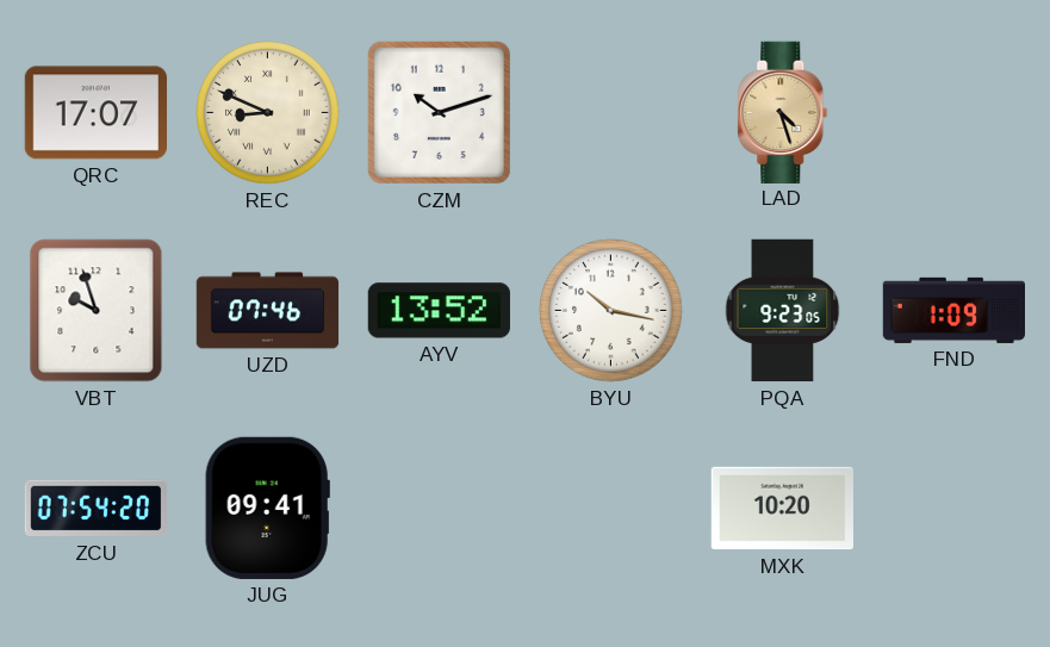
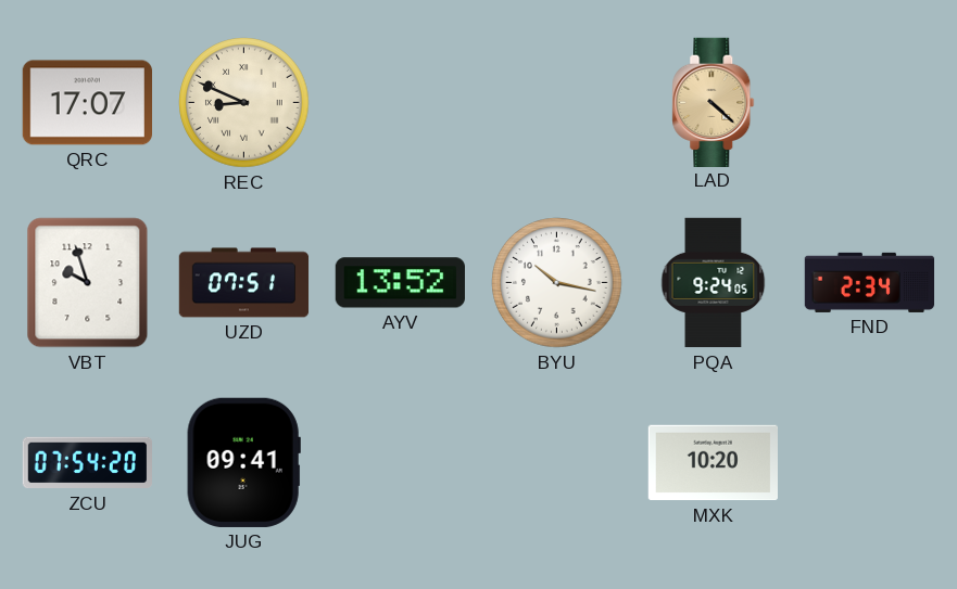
CZM: 10:12 -> none (439, 112)
LAD: 4:27 -> 4:22 (714, 102)
UZD: 07:46 -> 07:51 (244, 283)
PQA: 9:23 -> 9:24 (714, 283)
FND: 1:09 -> 2:34 (870, 282)
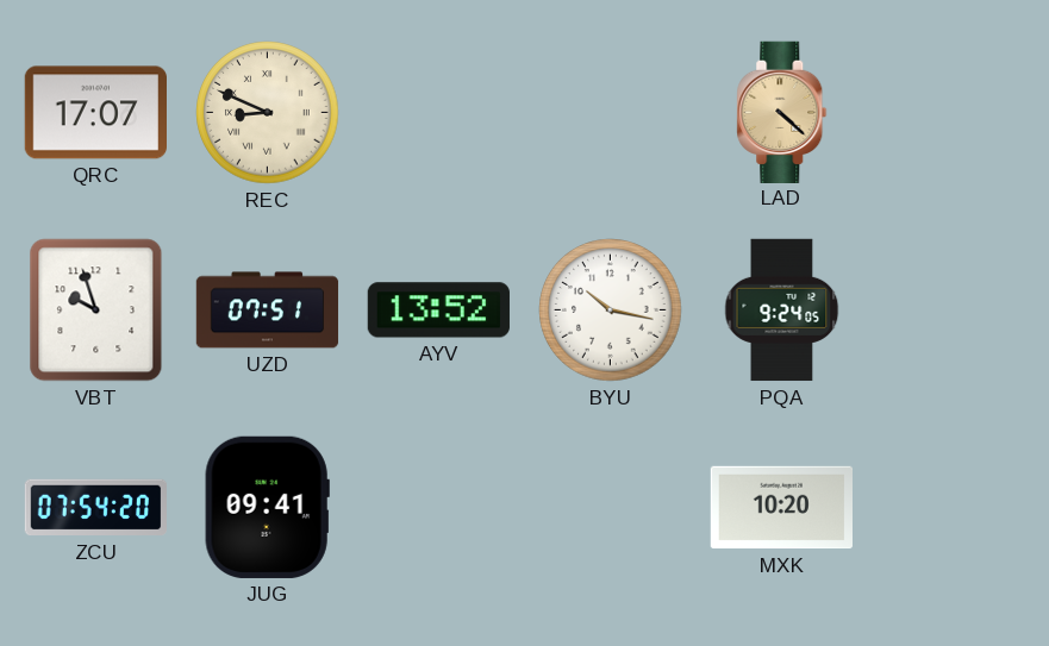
FND: 2:34 -> none (870, 282)
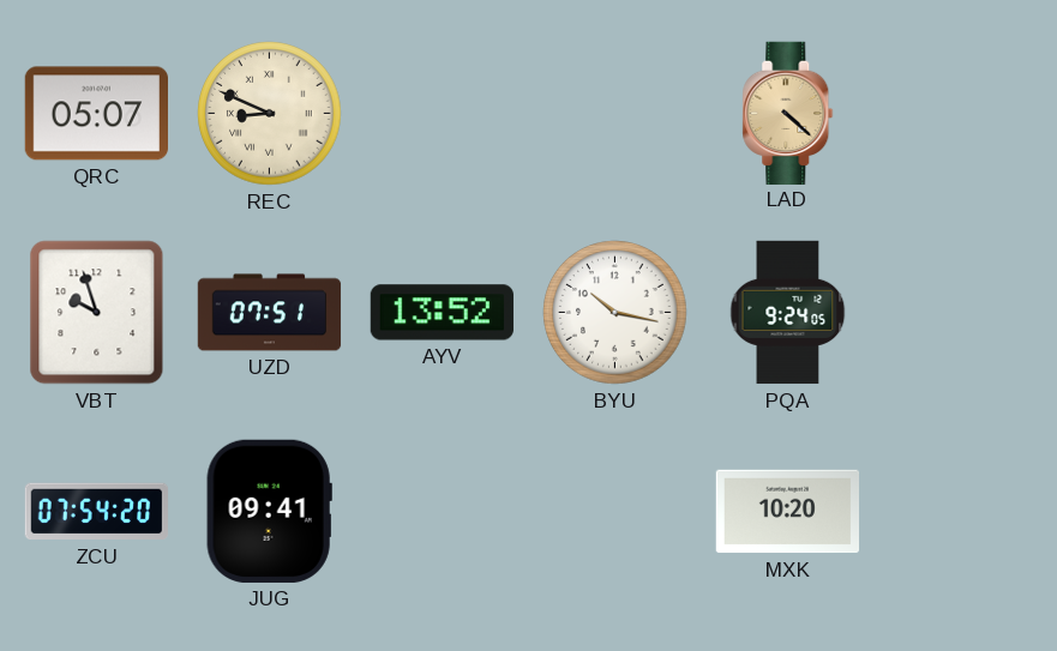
QRC: 17:07 -> 05:07 (96, 114)
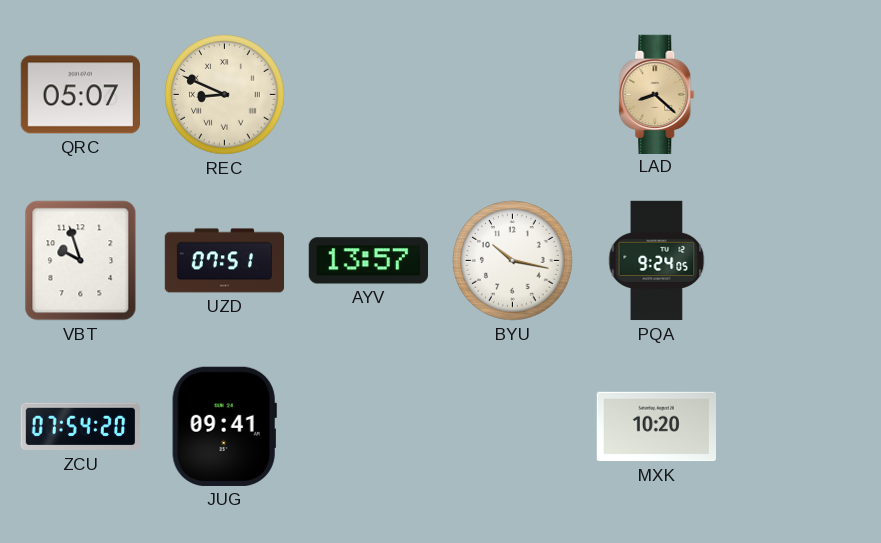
LAD: 4:22 -> 8:22 (657, 94)
AYV: 13:52 -> 13:57 (368, 261)
